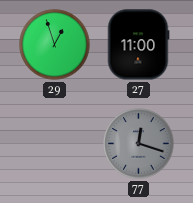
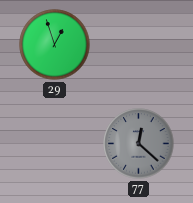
27: 11:00 -> none (138, 45)
77: 12:18 -> 12:22 (139, 144)
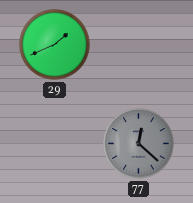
29: 12:57 -> 1:41 (55, 45)
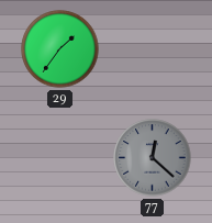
29: 1:41 -> 1:36 (60, 49)
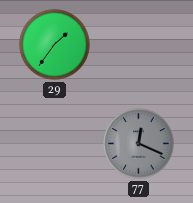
77: 12:22 -> 12:19 (139, 144)
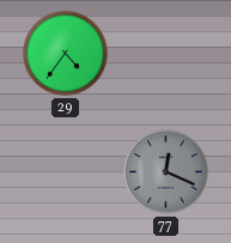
29: 1:36 -> 4:36 (66, 54)
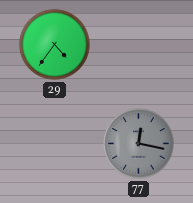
77: 12:19 -> 12:17 (139, 144)
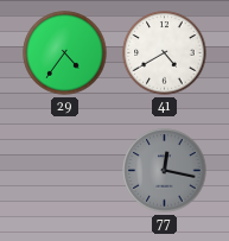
41: none -> 4:40 (165, 53)
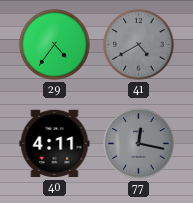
41 dial: white -> grey (139, 45)
40: none -> 4:11 (55, 144)
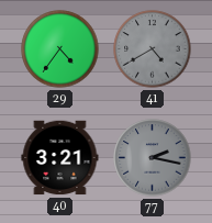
40: 4:11 -> 3:21 (60, 158)
77: 12:17 -> 2:17 (153, 158)
